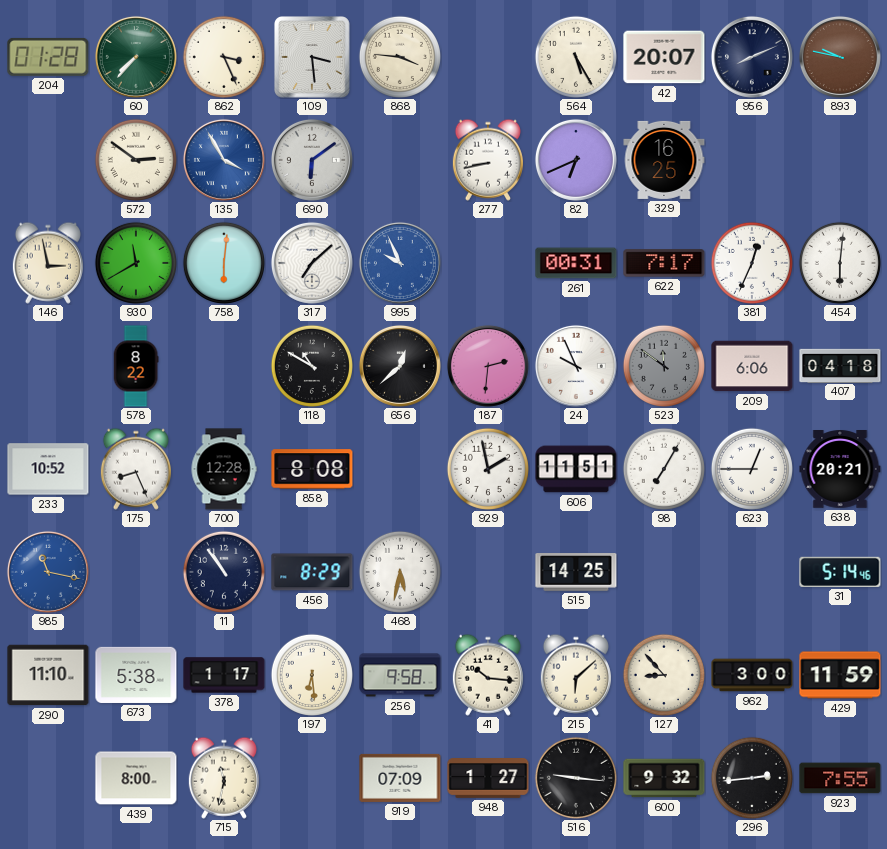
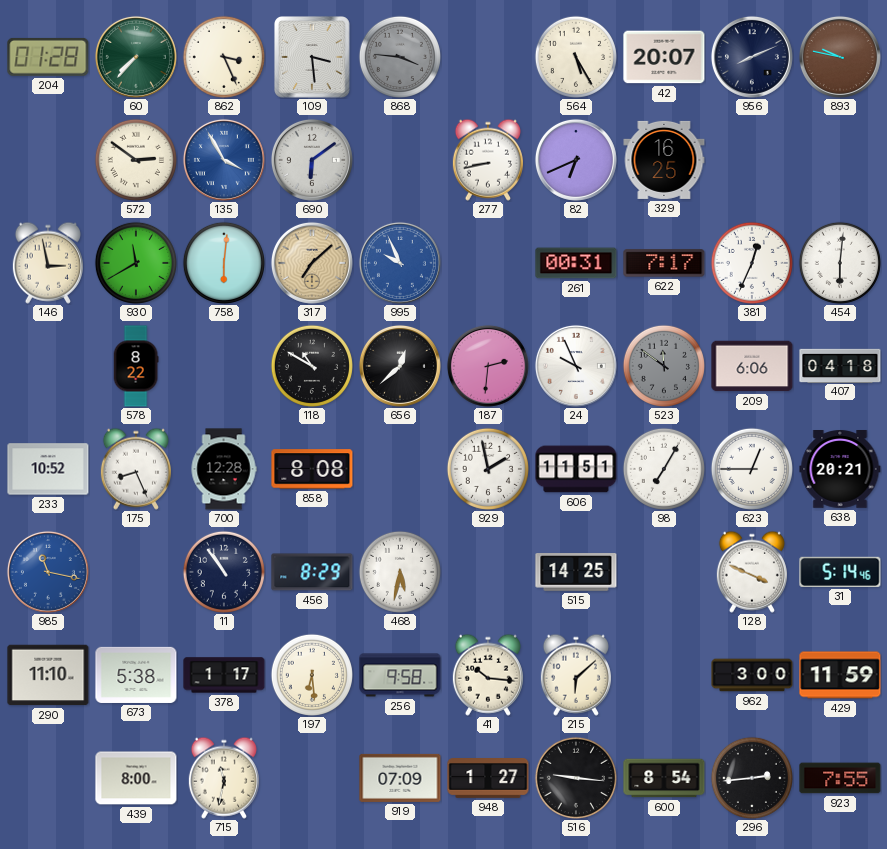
868 dial: cream -> grey (400, 57)
317 dial: white -> champagne (312, 263)
128: none -> 3:49 (752, 572)
127: 8:53 -> none (664, 675)
600: 9:32 -> 8:54 (664, 778)
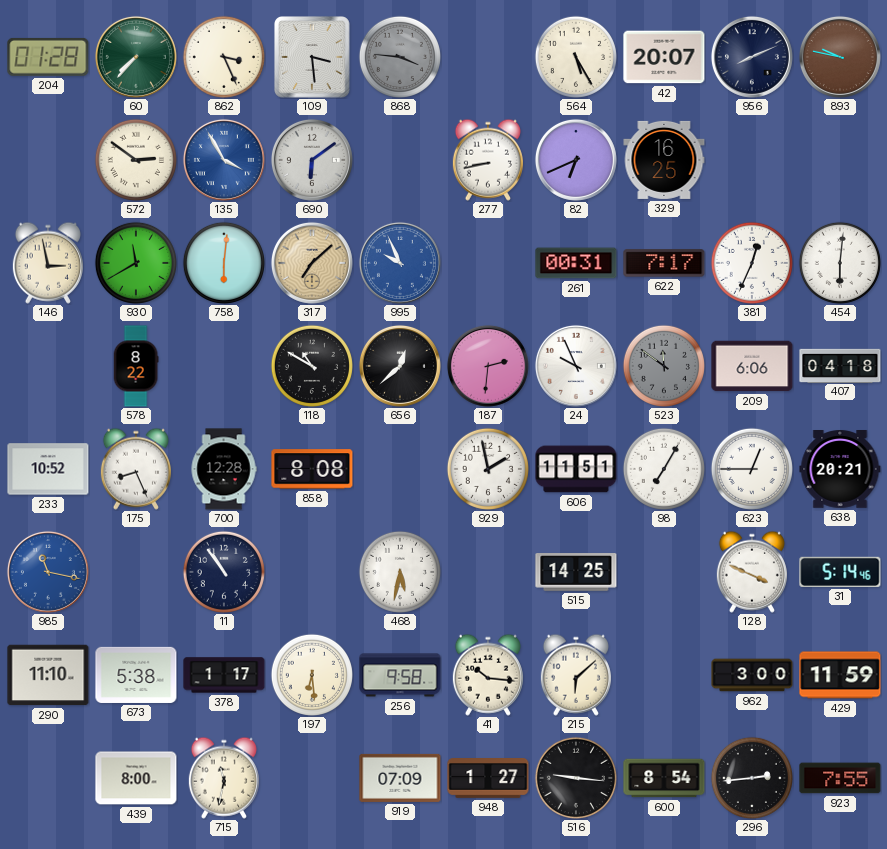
456: 8:29 -> none (312, 572)
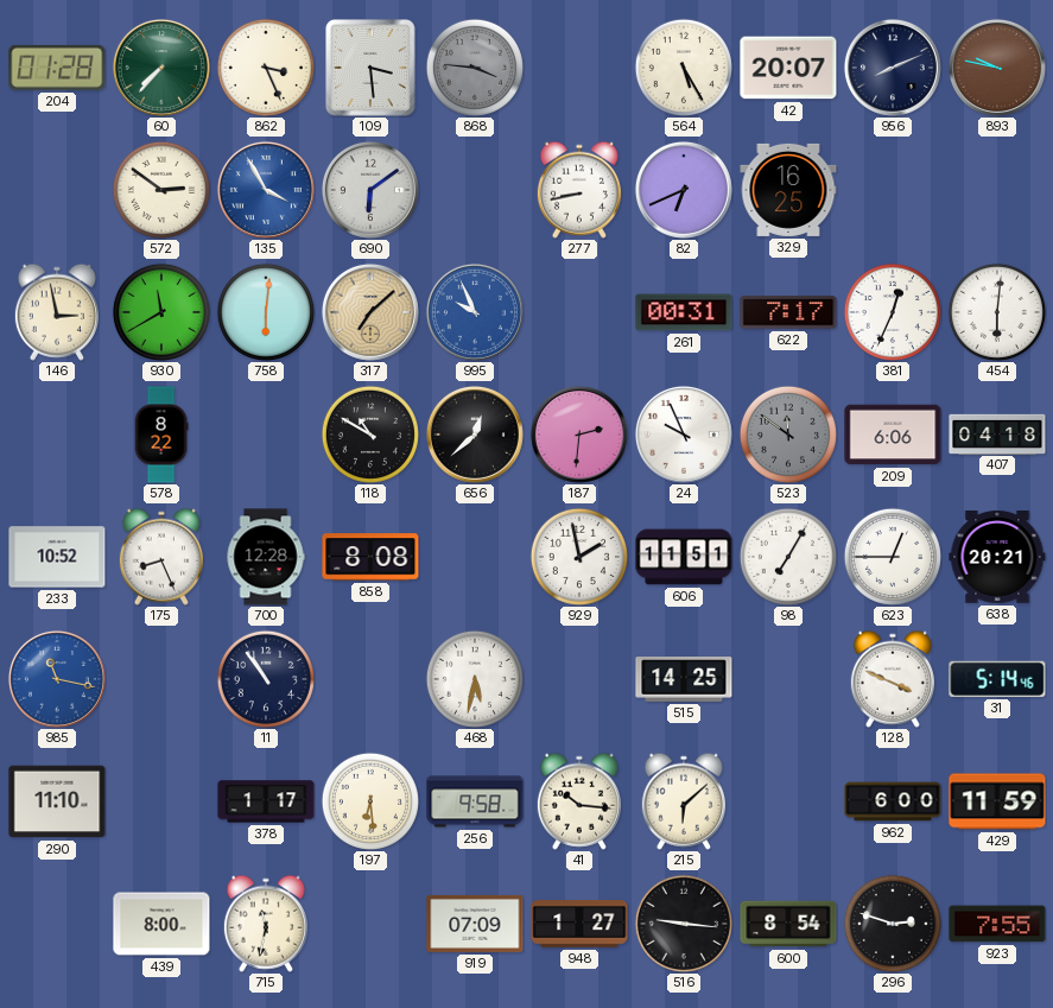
673: 5:38 -> none (136, 675)
962: 3:00 -> 6:00 (893, 801)
296: 2:44 -> 2:48 (893, 924)
